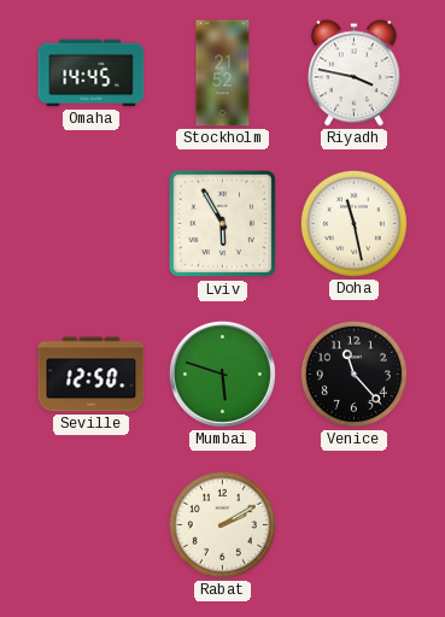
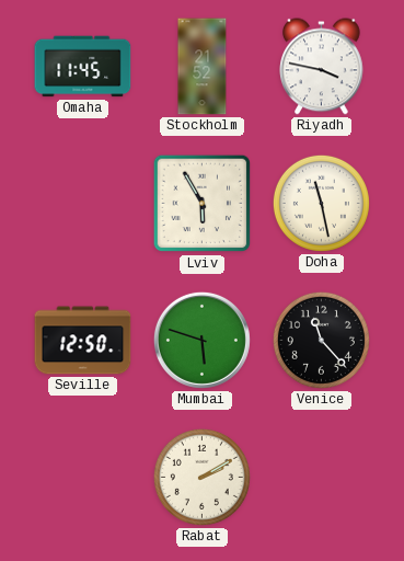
Omaha: 14:45 -> 11:45 (83, 67)
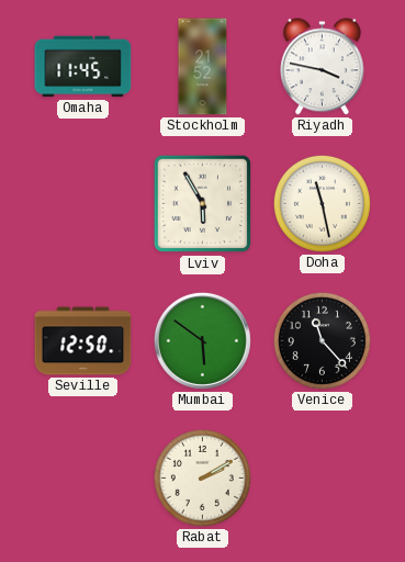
Mumbai: 5:48 -> 5:51 (202, 340)
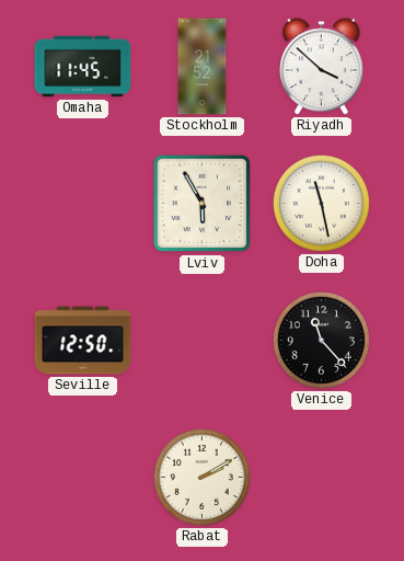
Riyadh: 3:47 -> 3:52 (322, 67)
Mumbai: 5:51 -> none (202, 340)
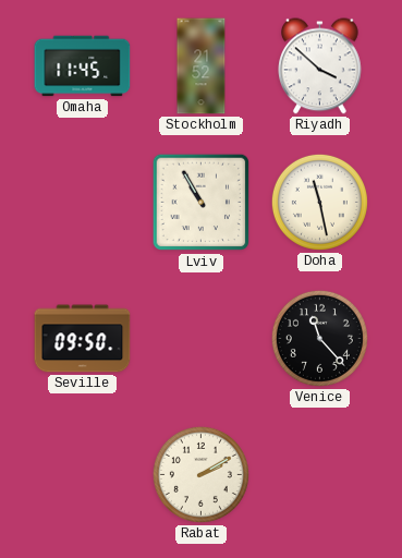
Lviv: 5:55 -> 10:55 (202, 203)
Seville: 12:50 -> 09:50 (83, 339)
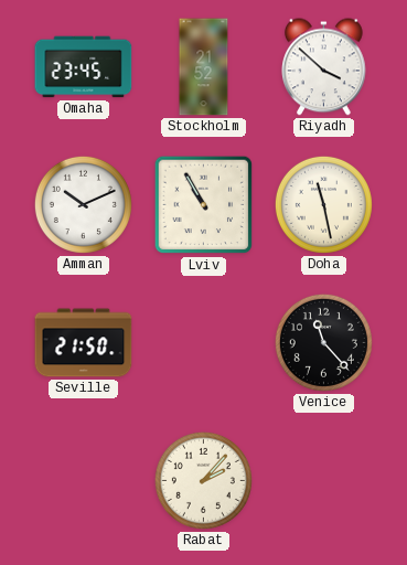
Omaha: 11:45 -> 23:45 (84, 67)
Amman: none -> 10:11 (83, 204)
Seville: 09:50 -> 21:50 (84, 343)
Rabat: 2:10 -> 2:07 (203, 480)
